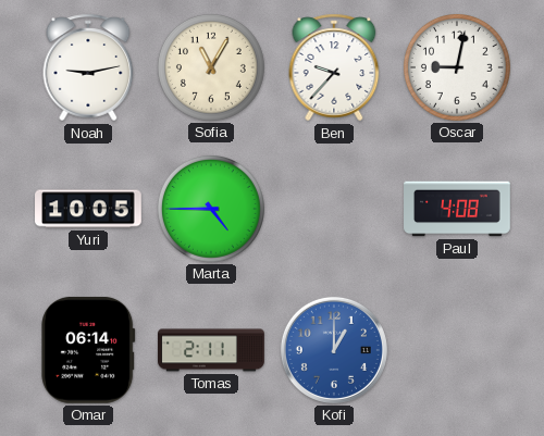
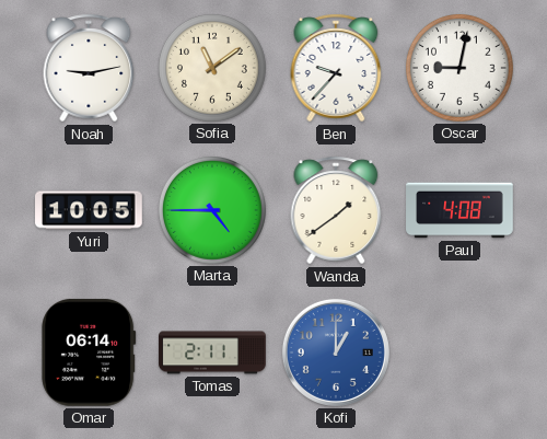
Sofia: 11:05 -> 11:09 (212, 68)
Wanda: none -> 1:39 (336, 210)
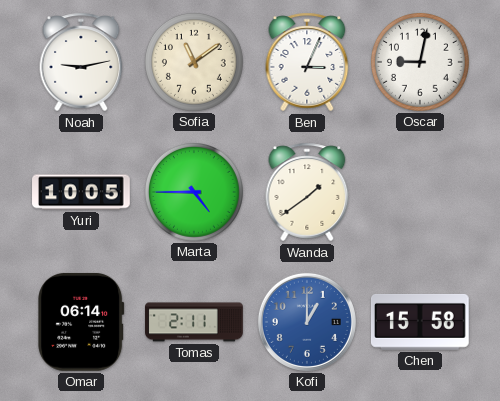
Ben: 9:37 -> 3:04 (307, 62)
Paul: 4:08 -> none (459, 210)
Chen: none -> 15:58 (420, 322)
